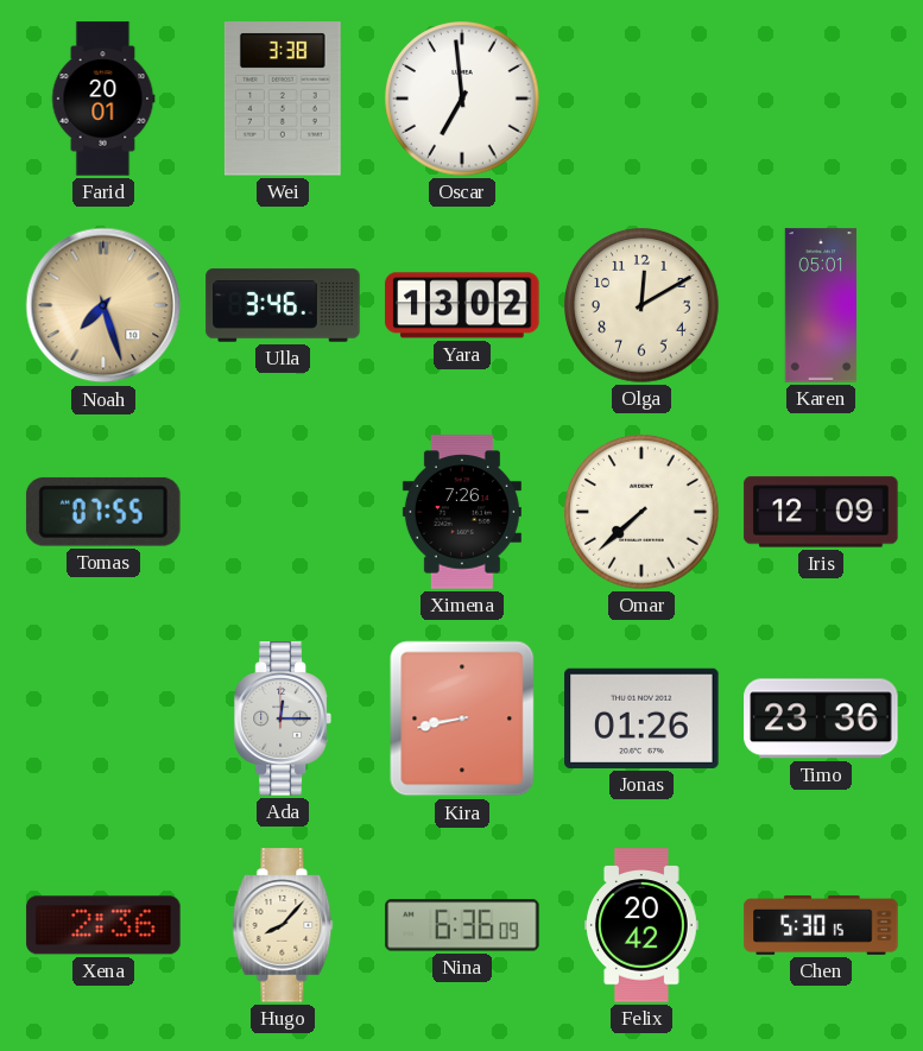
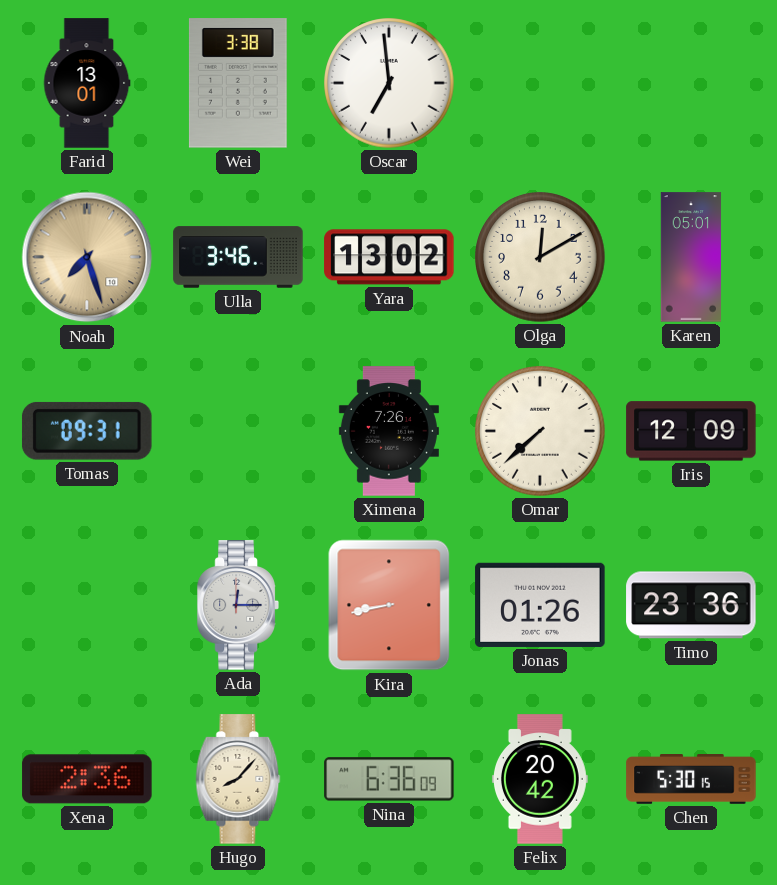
Farid: 20:01 -> 13:01 (87, 83)
Tomas: 07:55 -> 09:31 (87, 431)
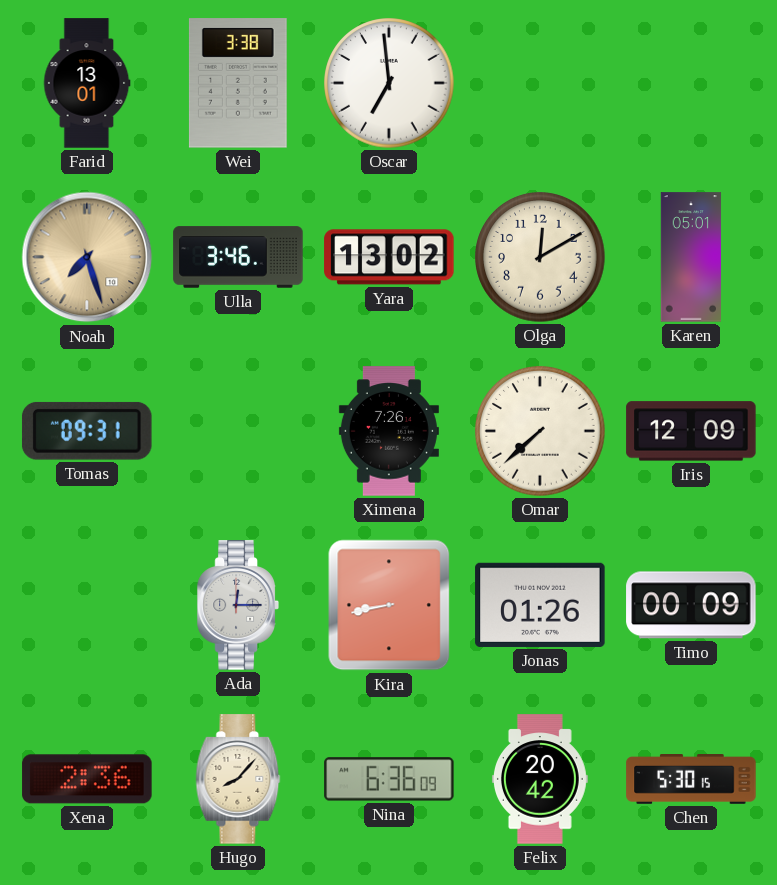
Timo: 23:36 -> 00:09 (691, 605)
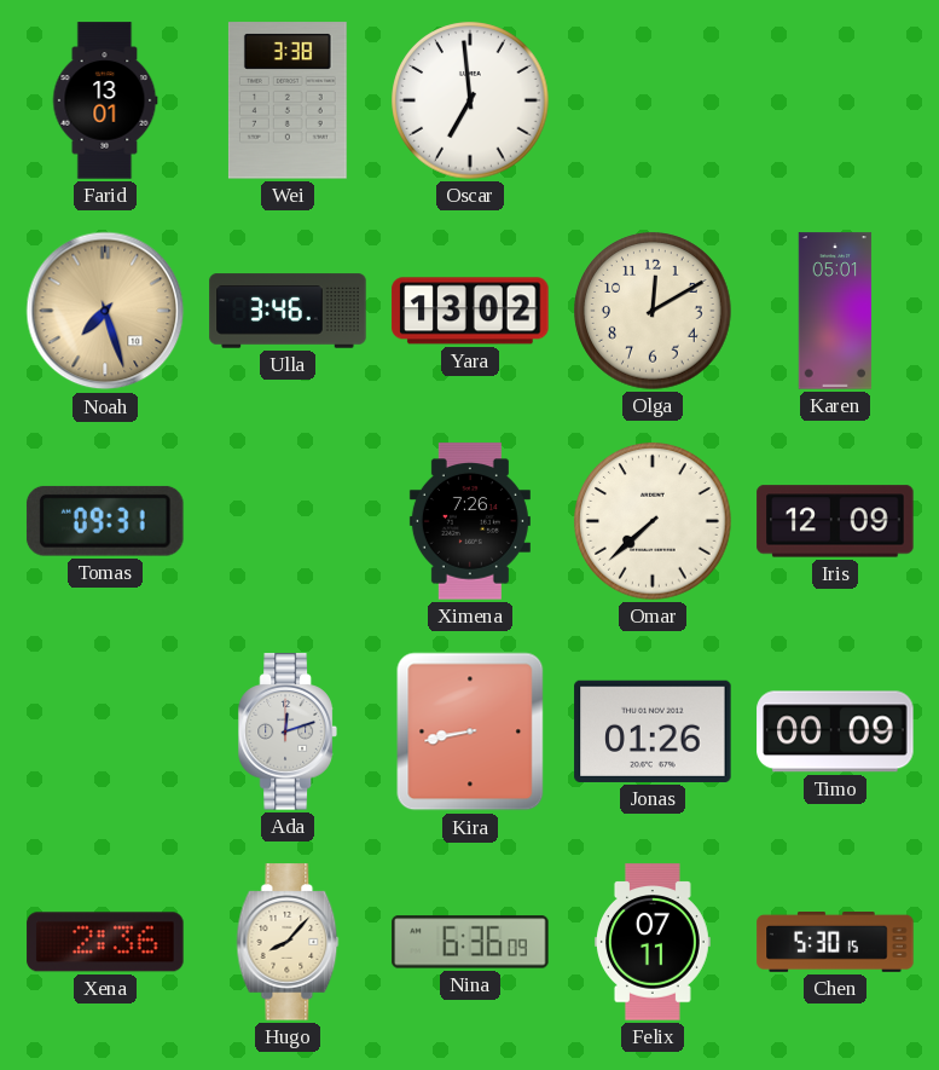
Ada: 12:15 -> 12:12 (288, 731)
Felix: 20:42 -> 07:11 (653, 942)
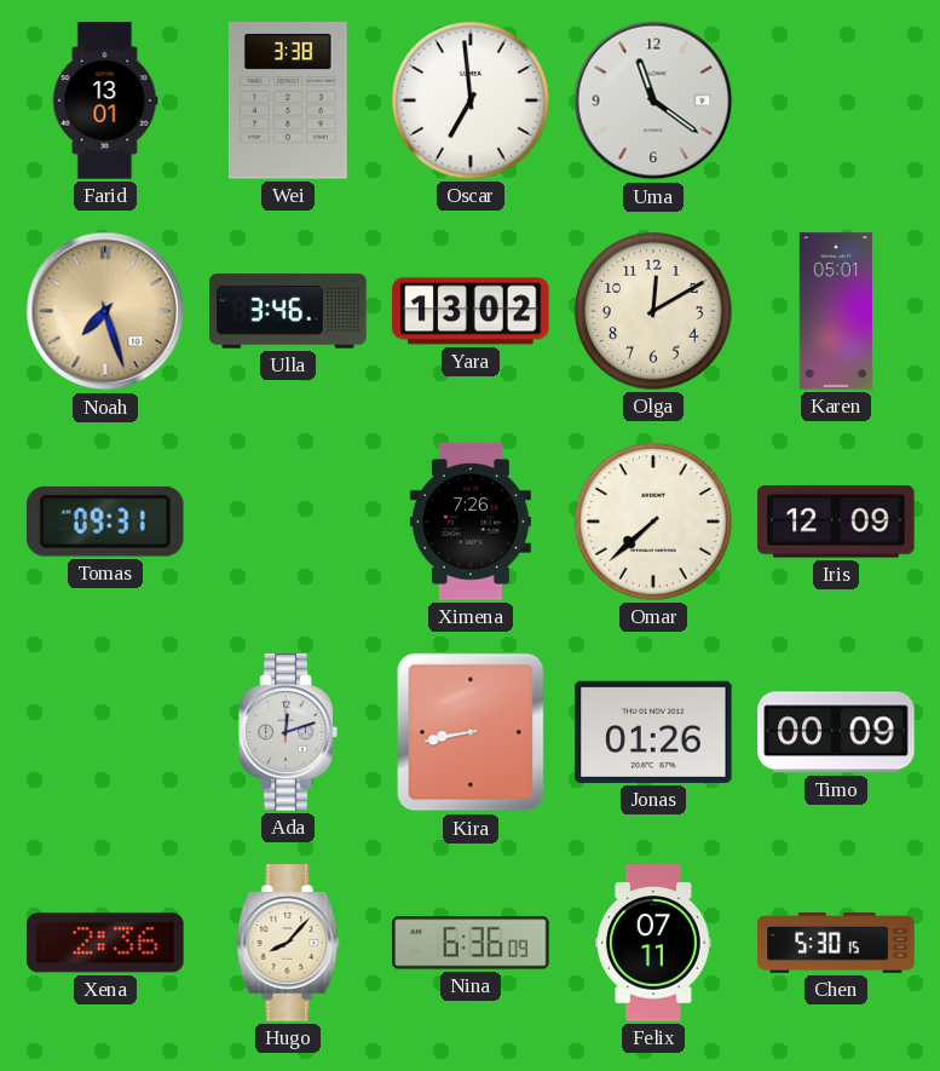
Uma: none -> 11:21 (653, 100)
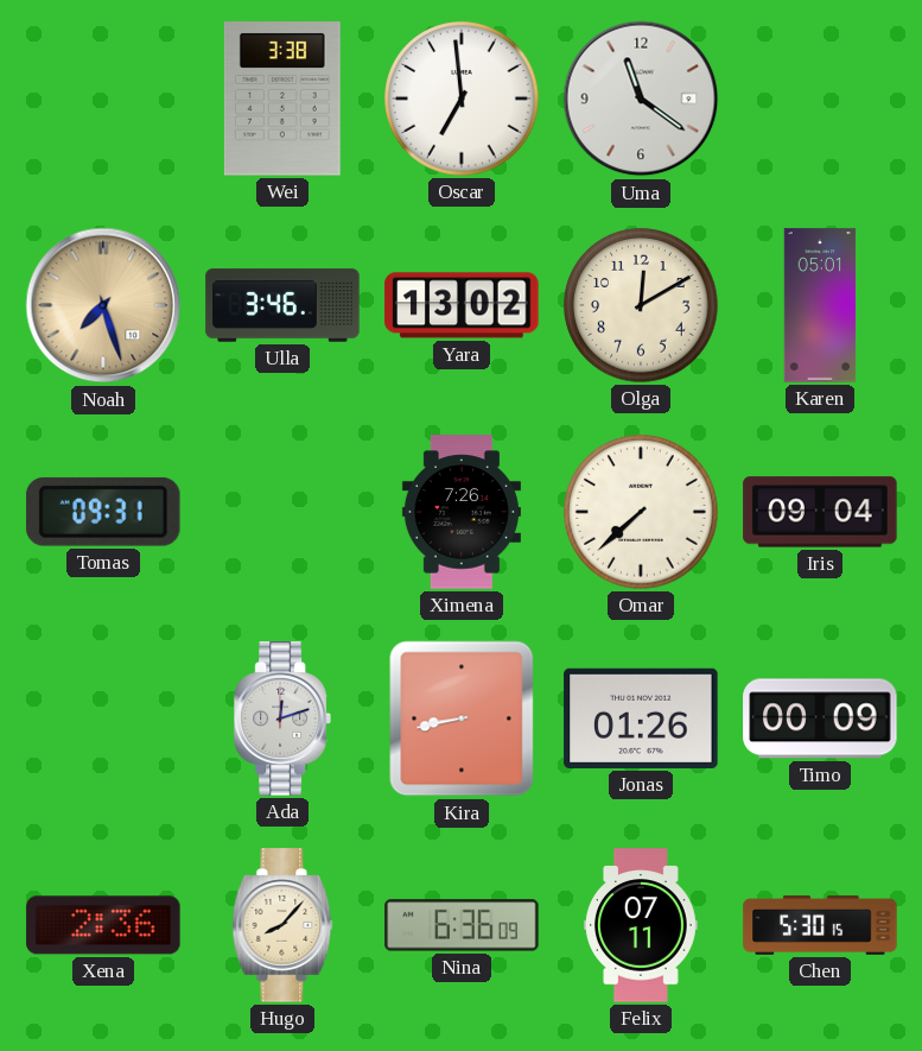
Farid: 13:01 -> none (105, 100)
Iris: 12:09 -> 09:04 (820, 512)
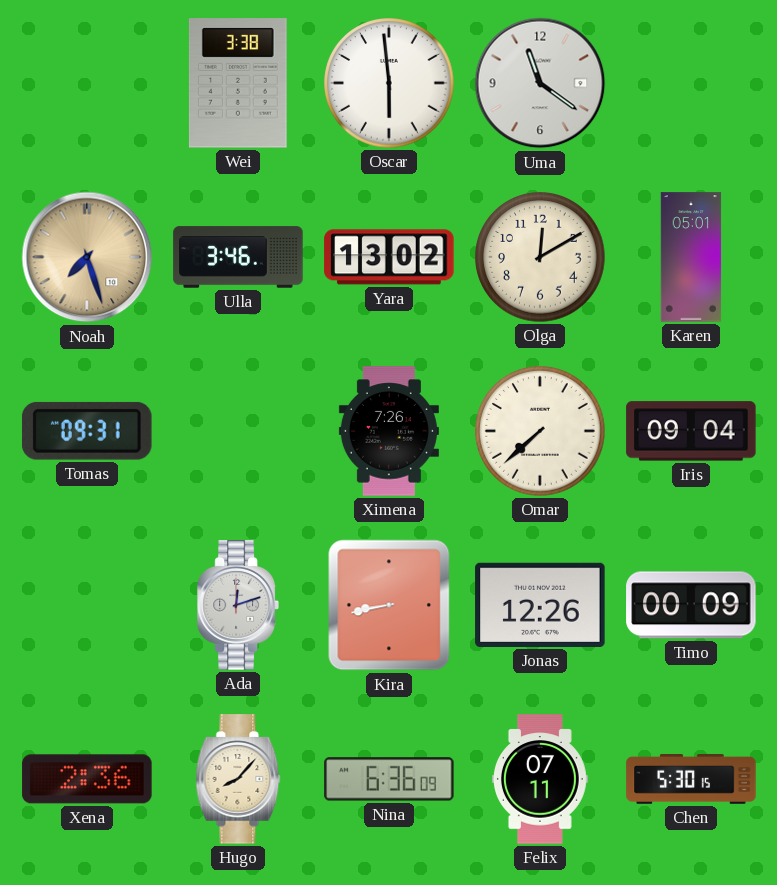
Oscar: 6:59 -> 5:59 (389, 83)
Jonas: 01:26 -> 12:26 (540, 605)
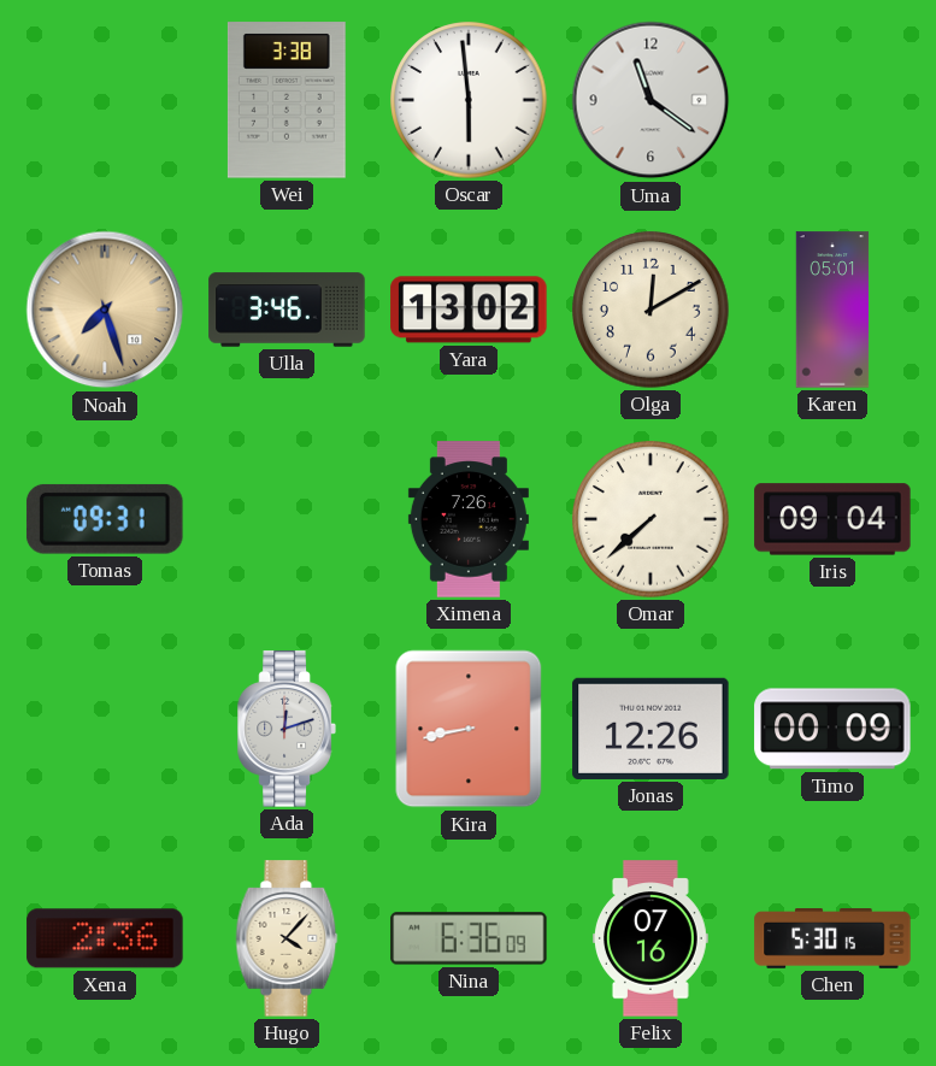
Hugo: 8:07 -> 4:07 (287, 938)
Felix: 07:11 -> 07:16 (651, 938)
